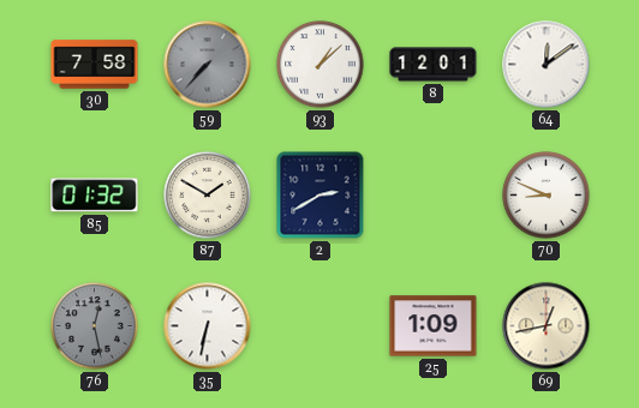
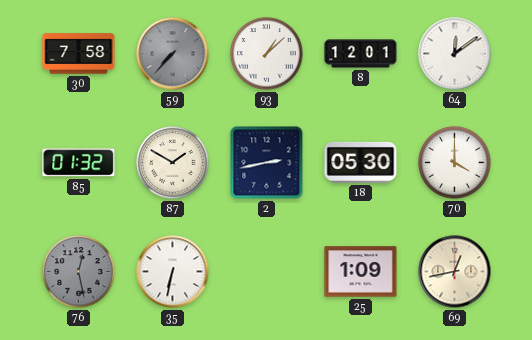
2: 2:40 -> 2:43 (267, 163)
18: none -> 05:30 (361, 162)
70: 8:49 -> 4:00 (455, 163)
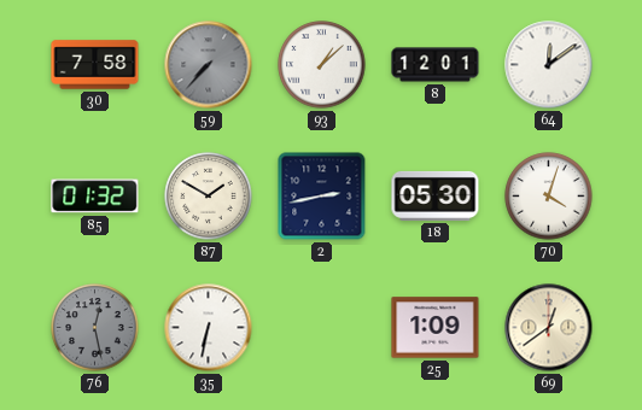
70: 4:00 -> 4:03 (549, 197)
69: 12:43 -> 12:39 (549, 328)
